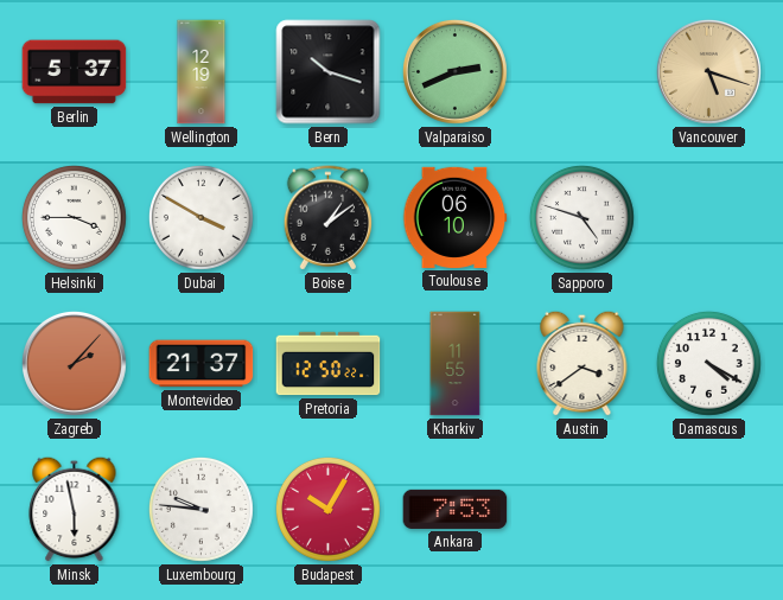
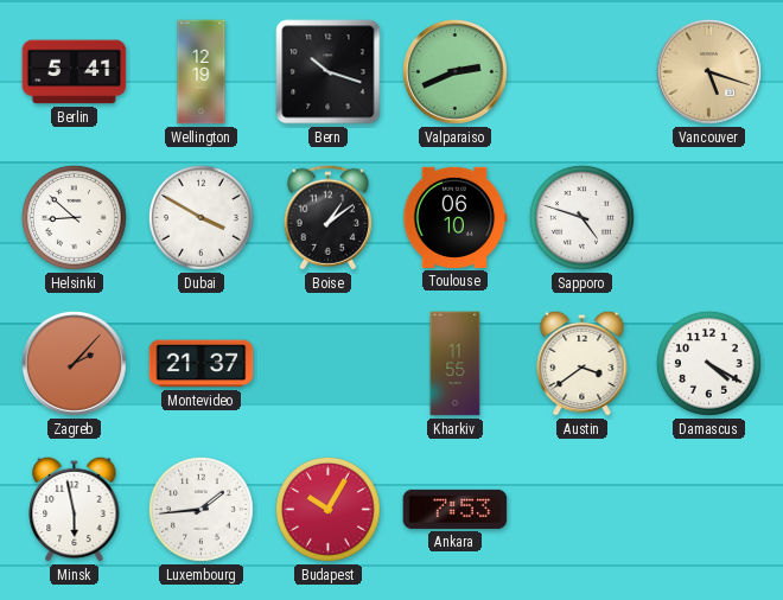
Berlin: 5:37 -> 5:41 (75, 72)
Helsinki: 3:45 -> 8:52 (74, 217)
Pretoria: 12:50 -> none (329, 364)
Luxembourg: 9:46 -> 1:44 (200, 509)
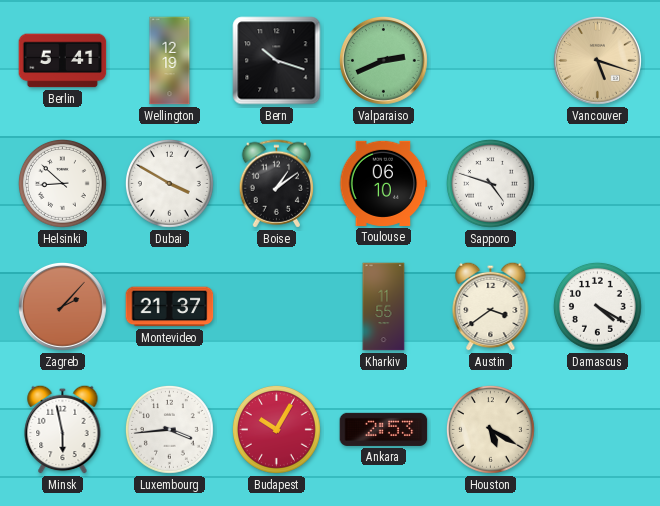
Luxembourg: 1:44 -> 3:44 (169, 429)
Ankara: 7:53 -> 2:53 (384, 429)
Houston: none -> 5:20 (490, 429)
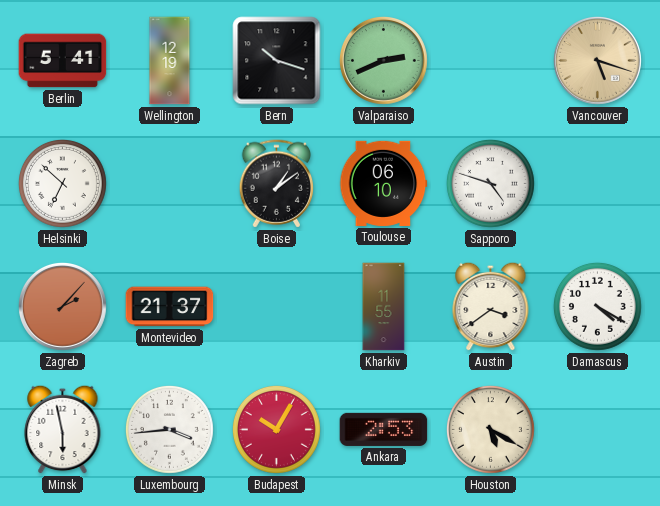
Helsinki: 8:52 -> 6:52 (62, 183)
Dubai: 3:50 -> none (169, 183)
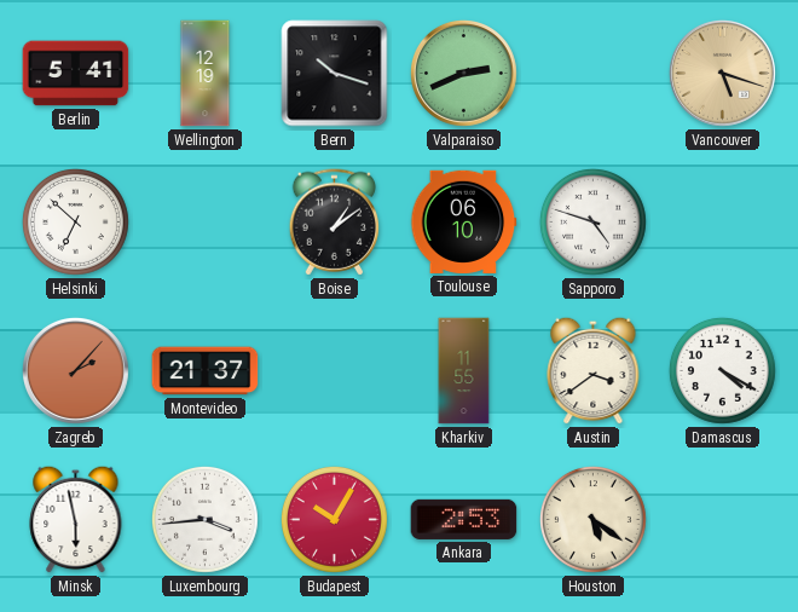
Houston: 5:20 -> 5:21 (592, 519)
